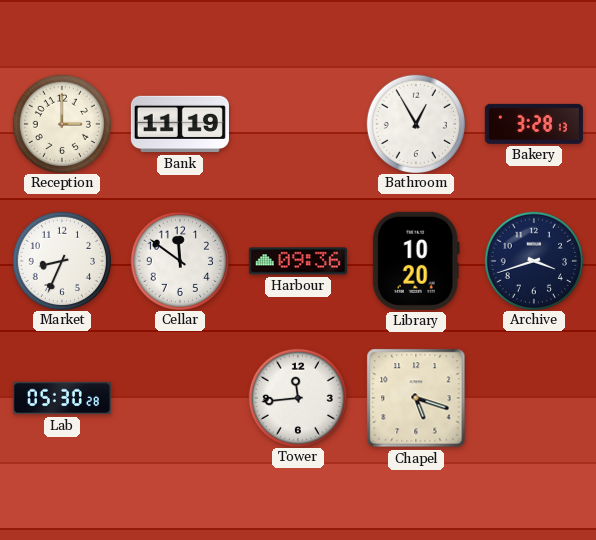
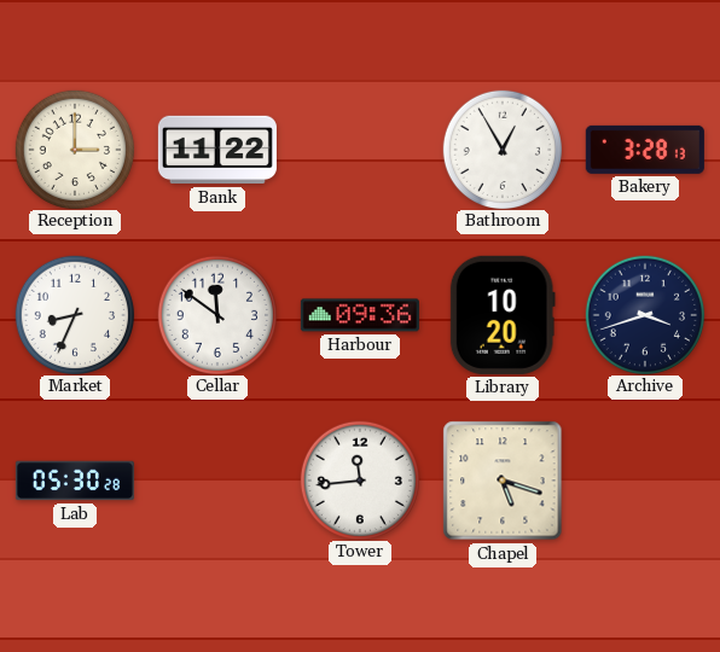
Bank: 11:19 -> 11:22 (217, 150)
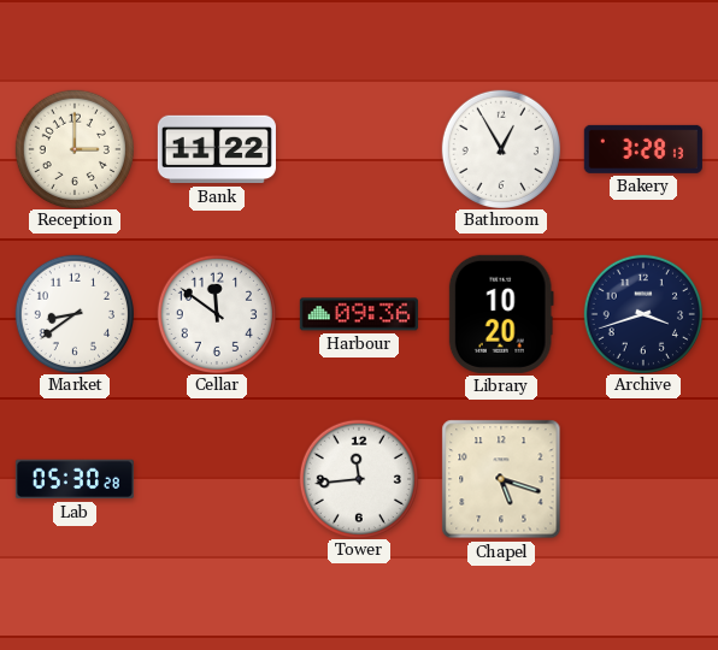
Market: 8:34 -> 8:39 (73, 313)
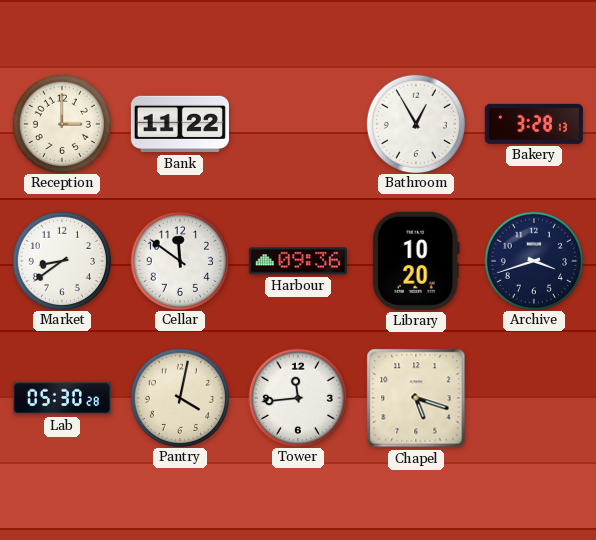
Pantry: none -> 4:02 (179, 397)
